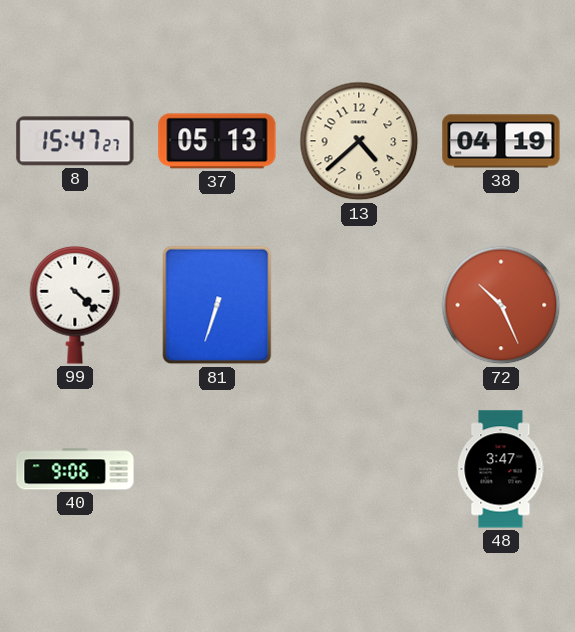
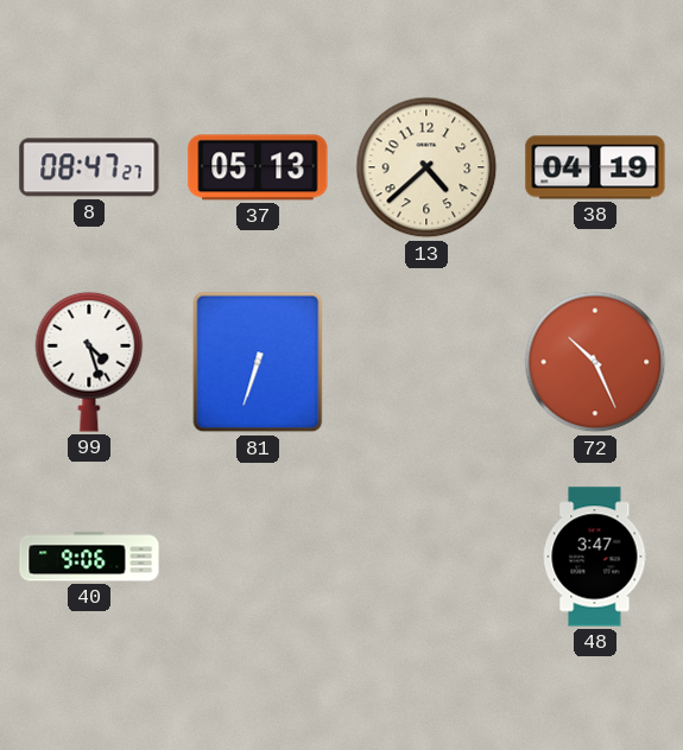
8: 15:47 -> 08:47 (89, 167)
99: 4:22 -> 4:27 (89, 362)
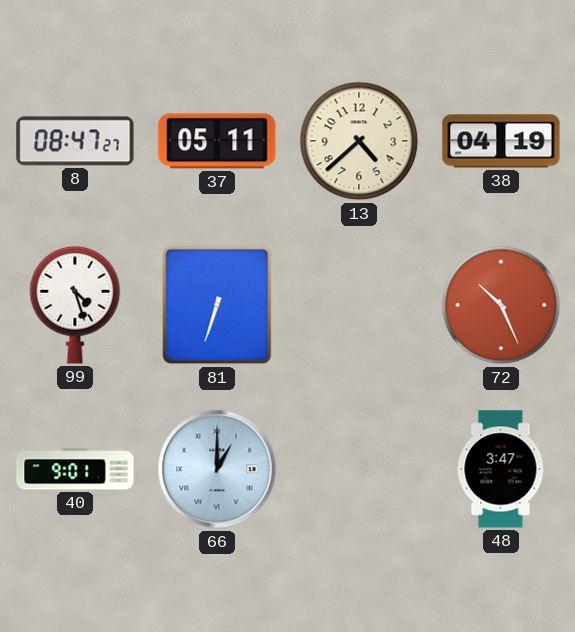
37: 05:13 -> 05:11 (217, 141)
40: 9:06 -> 9:01 (75, 469)
66: none -> 1:00 (217, 469)
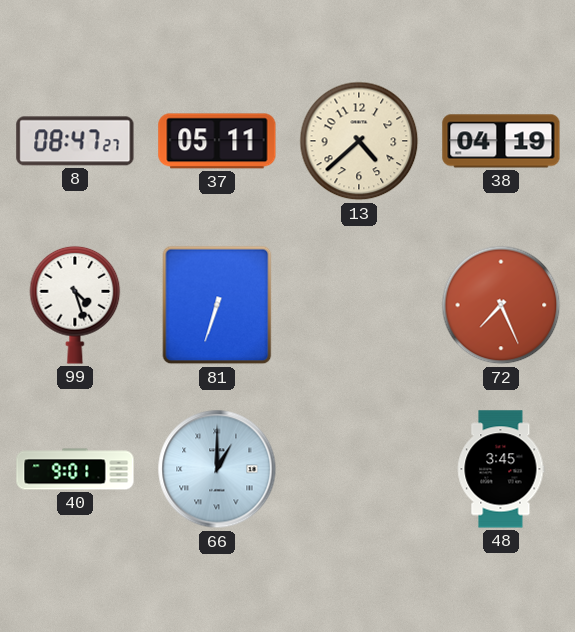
72: 10:26 -> 7:26 (501, 305)
48: 3:47 -> 3:45 (501, 469)
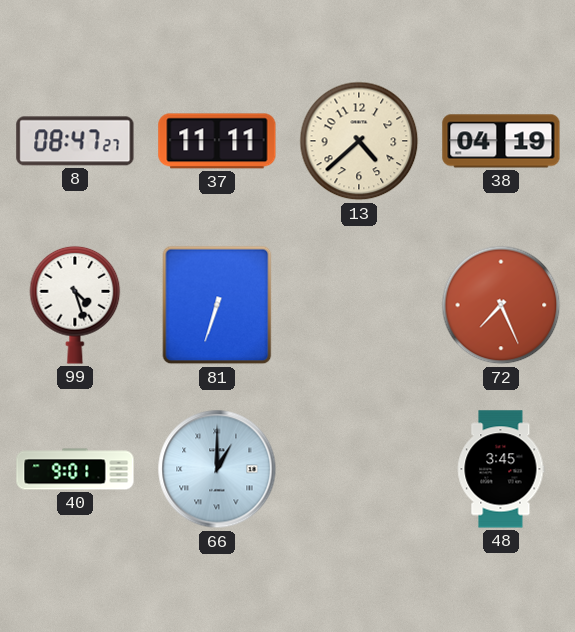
37: 05:11 -> 11:11 (217, 141)
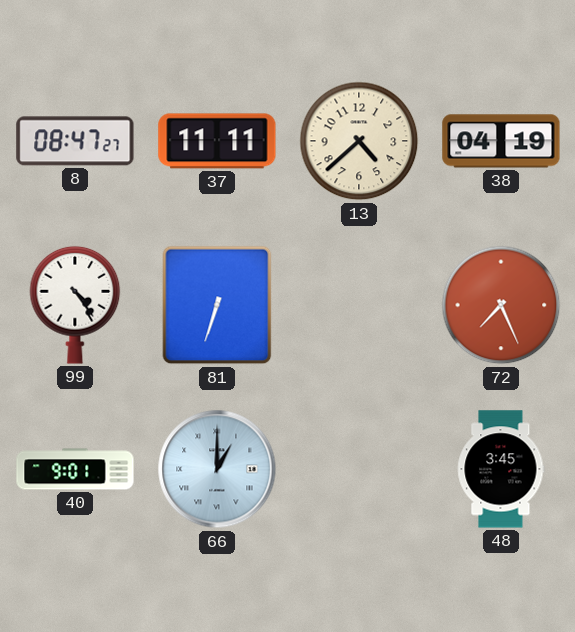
99: 4:27 -> 4:24 (75, 305)
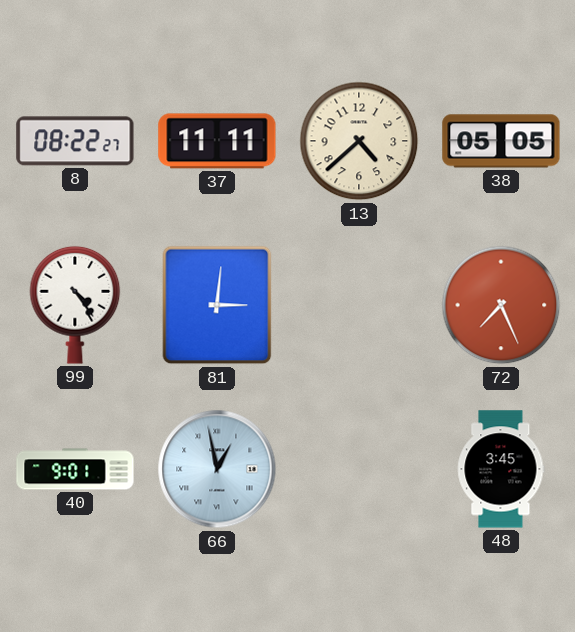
8: 08:47 -> 08:22 (75, 141)
38: 04:19 -> 05:05 (501, 141)
81: 6:33 -> 3:01 (217, 305)
66: 1:00 -> 12:58 (217, 469)
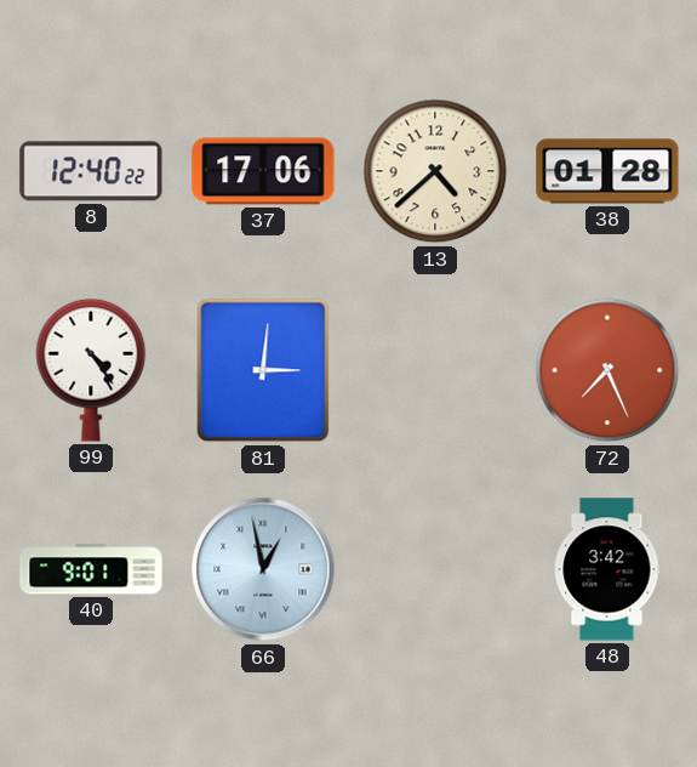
8: 08:22 -> 12:40 (91, 171)
37: 11:11 -> 17:06 (263, 171)
38: 05:05 -> 01:28 (607, 171)
48: 3:45 -> 3:42 (607, 569)
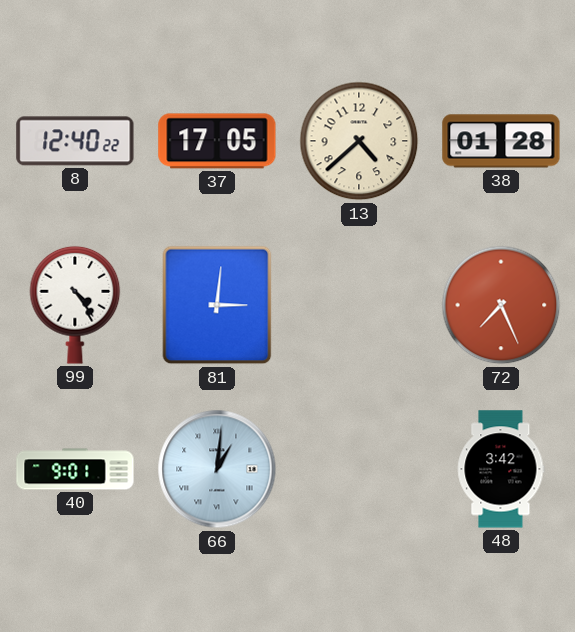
37: 17:06 -> 17:05 (217, 141)
66: 12:58 -> 1:01 (217, 469)
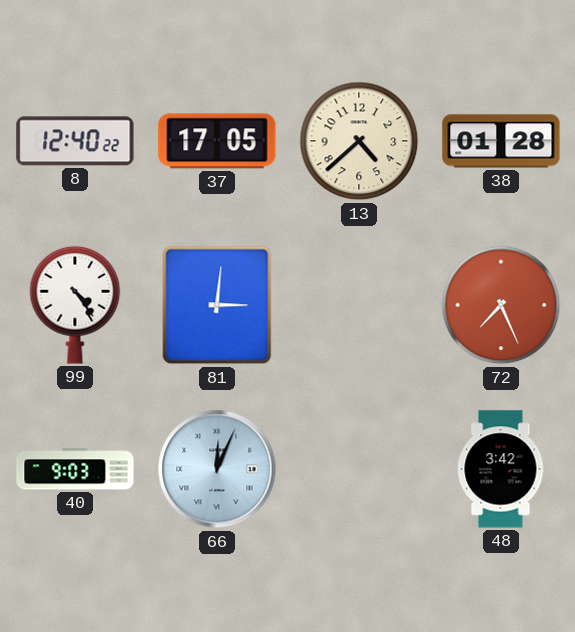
40: 9:01 -> 9:03 (75, 469)
66: 1:01 -> 12:04 (217, 469)
